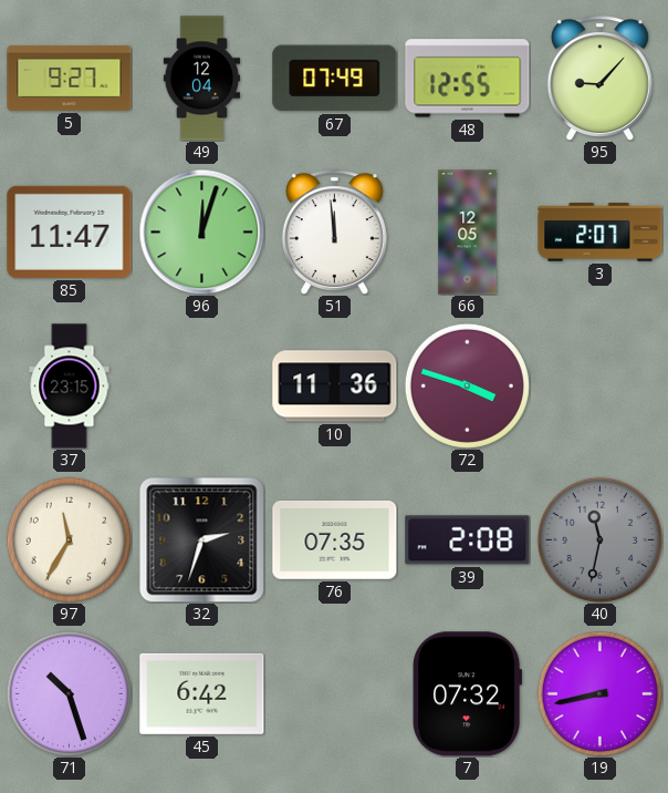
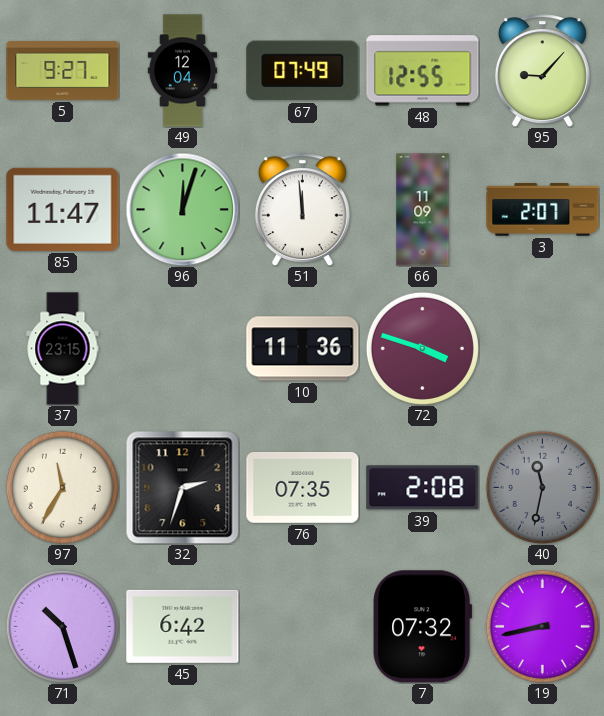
66: 12:05 -> 11:09 (423, 210)
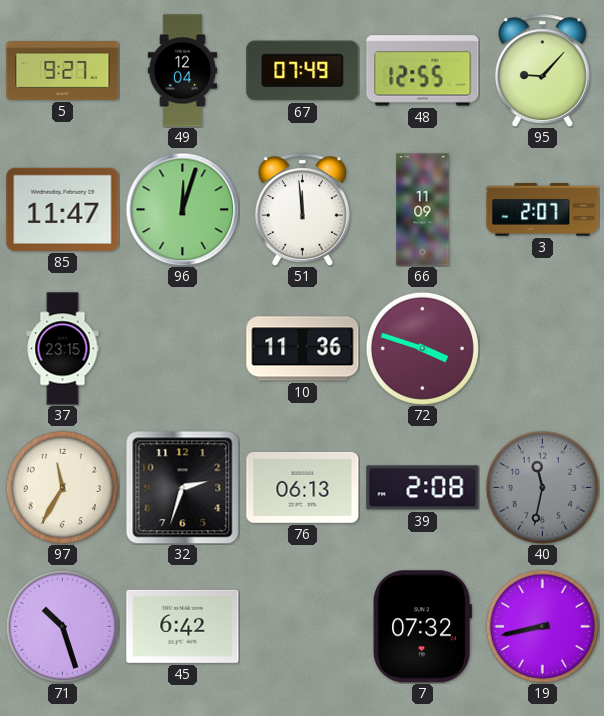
76: 07:35 -> 06:13 (303, 487)
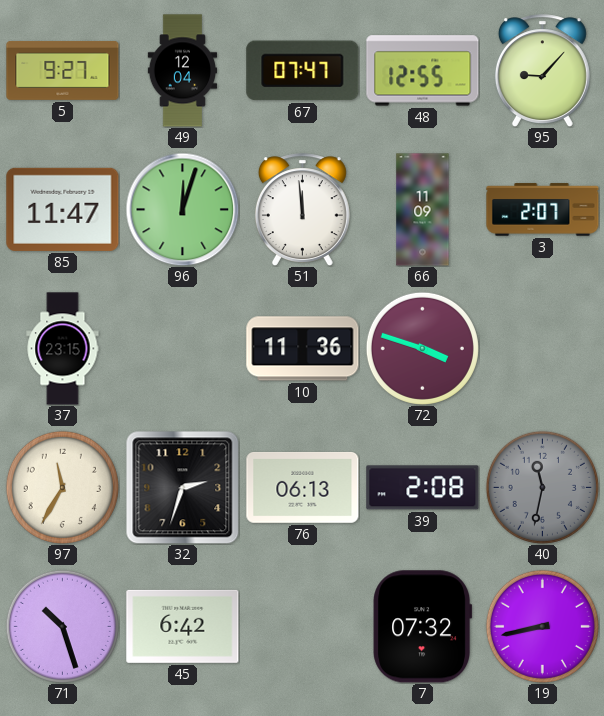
67: 07:49 -> 07:47 (303, 71)
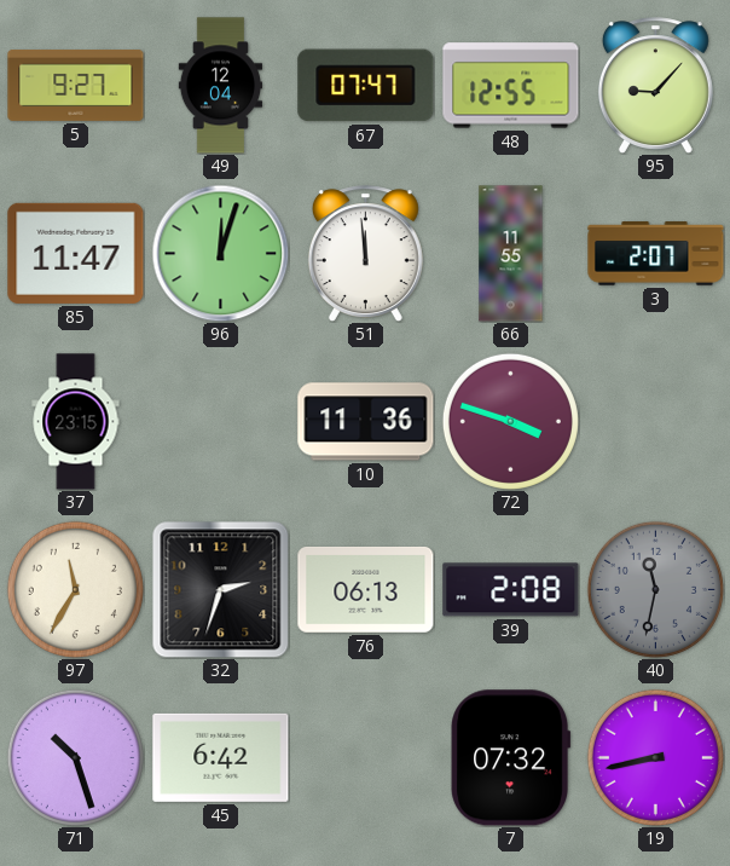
66: 11:09 -> 11:55 (511, 254)
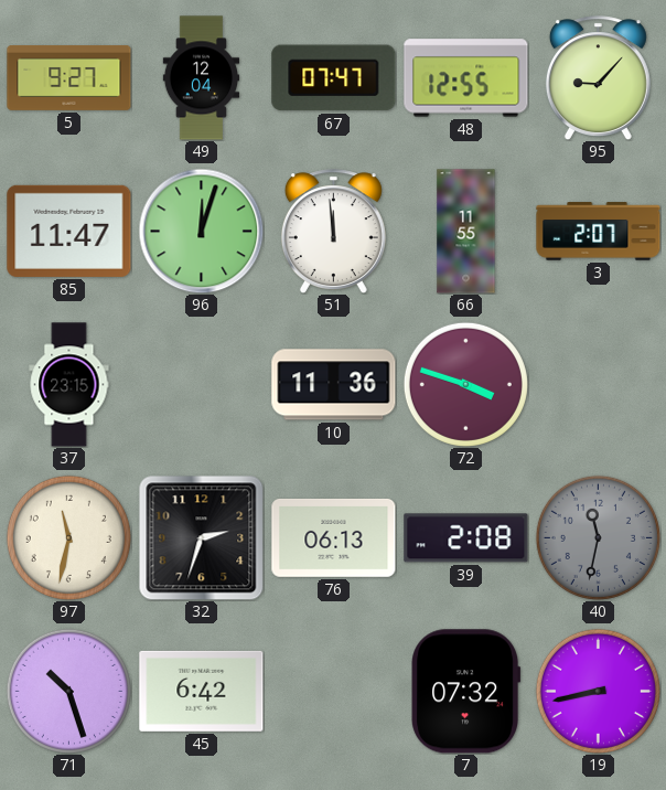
97: 11:35 -> 11:32 (68, 537)
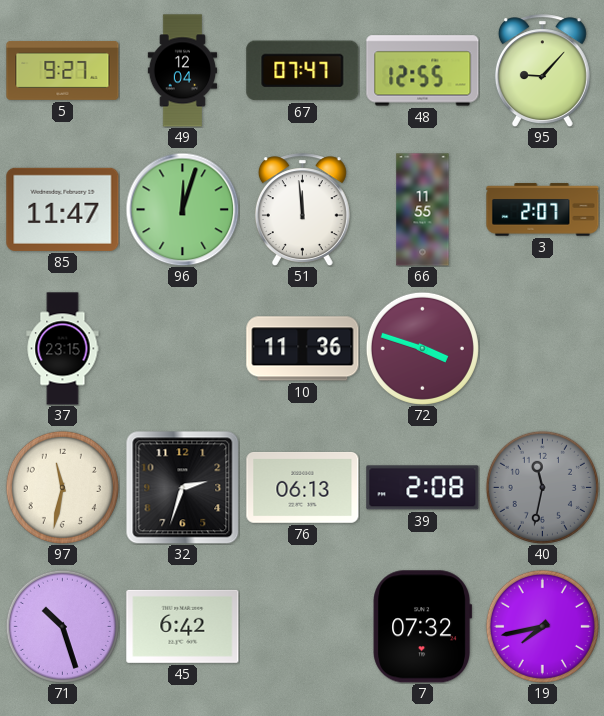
19: 8:43 -> 7:43 (542, 626)
